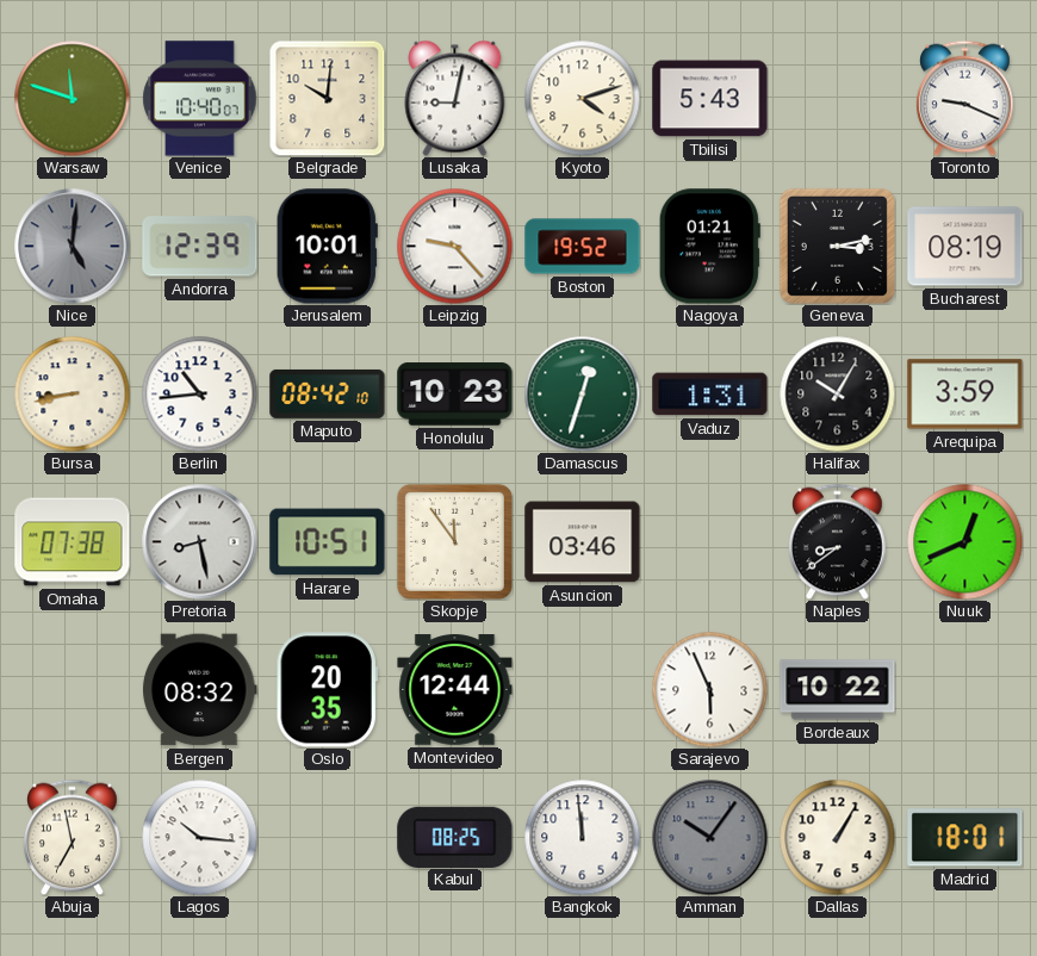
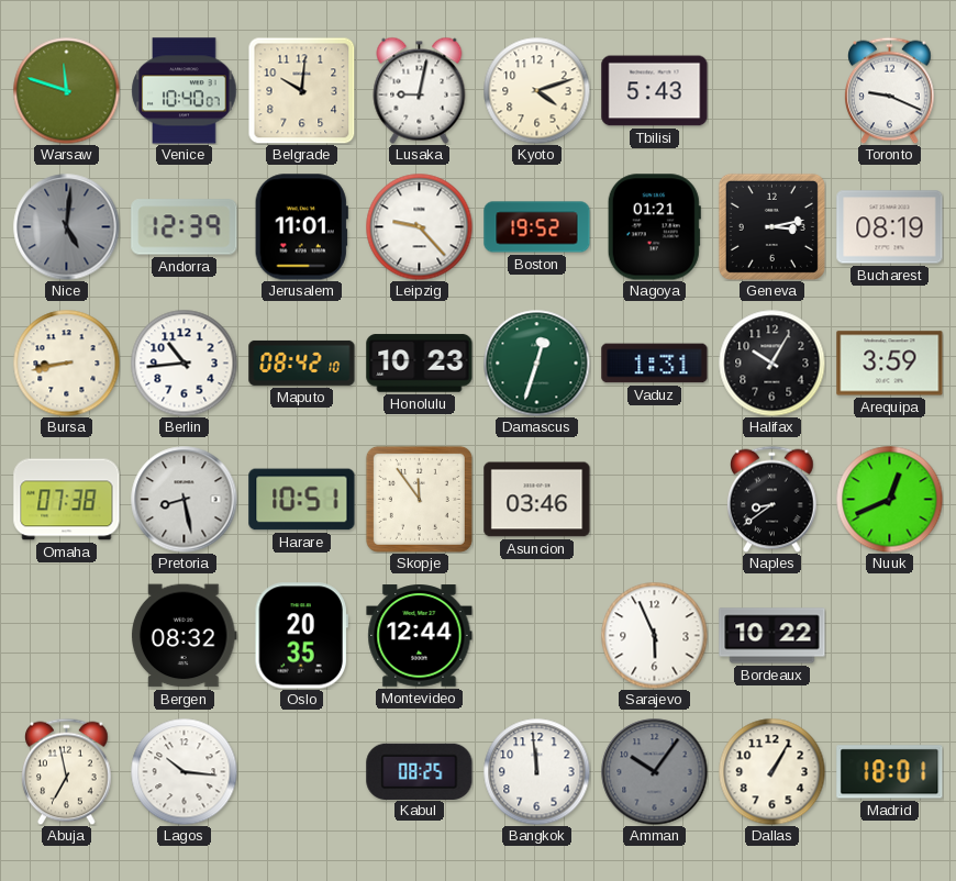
Jerusalem: 10:01 -> 11:01 (301, 227)
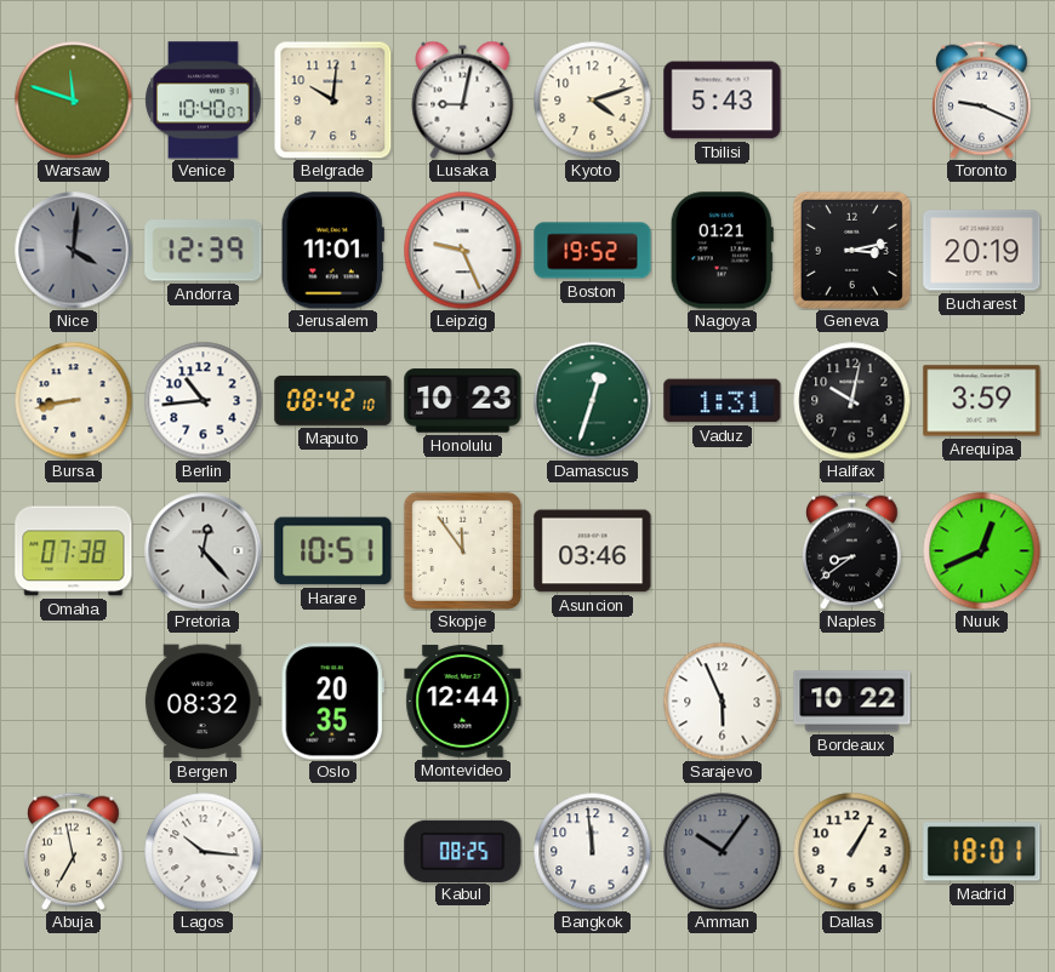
Nice: 5:01 -> 4:01 (74, 251)
Leipzig: 9:23 -> 9:26 (462, 250)
Bucharest: 08:19 -> 20:19 (982, 251)
Halifax: 10:05 -> 10:02 (851, 400)
Pretoria: 8:28 -> 12:23 (204, 551)
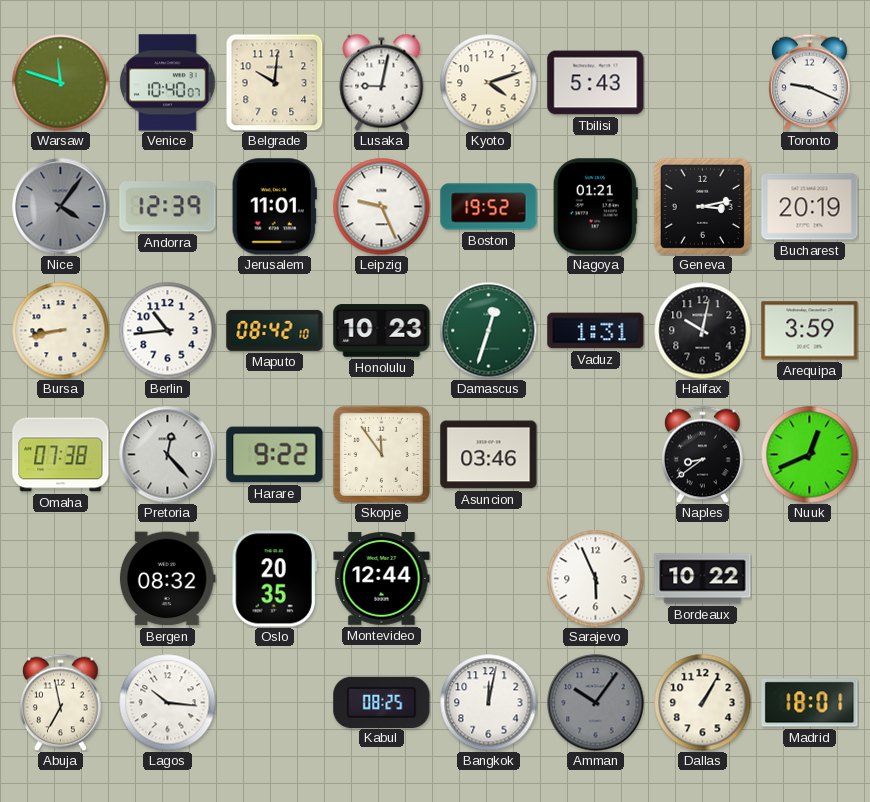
Nice: 4:01 -> 4:06 (61, 207)
Harare: 10:51 -> 9:22 (275, 455)
Bangkok: 11:59 -> 12:02 (488, 702)
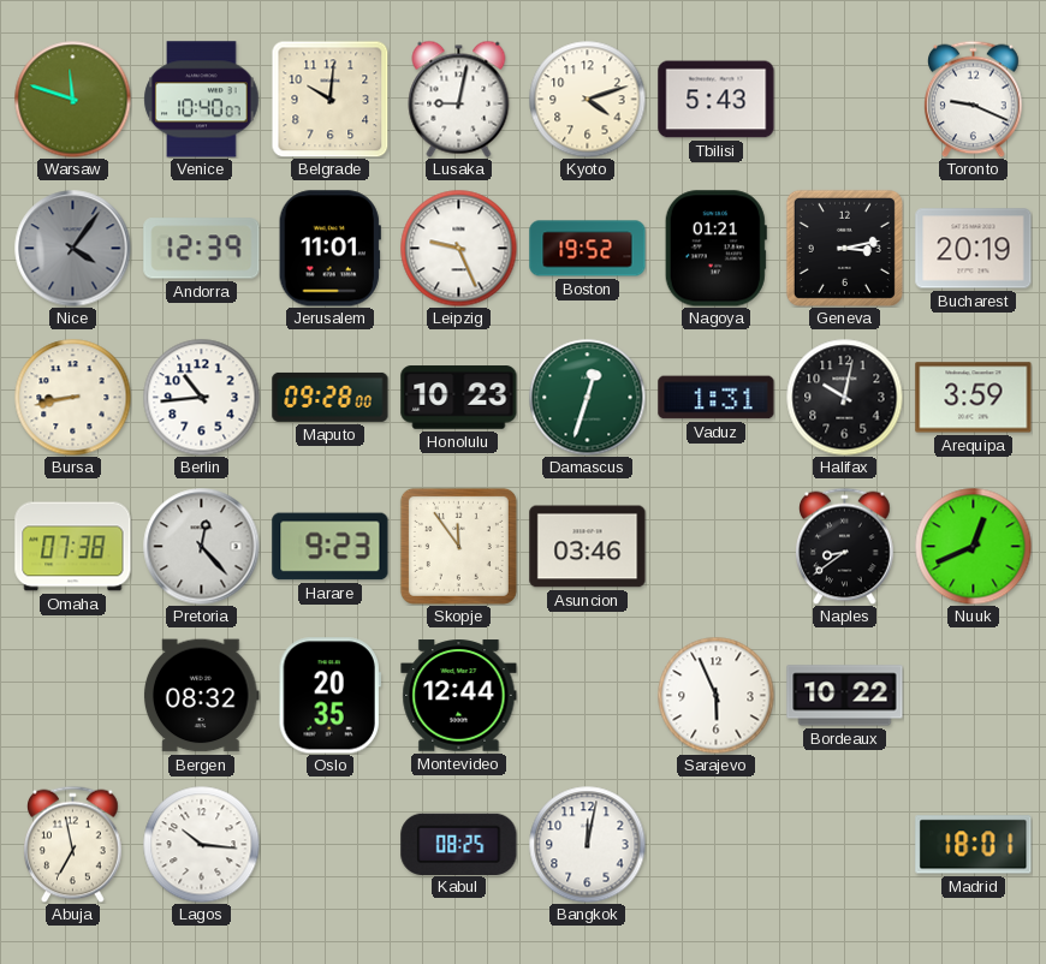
Maputo: 08:42 -> 09:28 (331, 397)
Harare: 9:22 -> 9:23 (331, 547)
Amman: 10:06 -> none (596, 703)
Dallas: 1:05 -> none (702, 702)
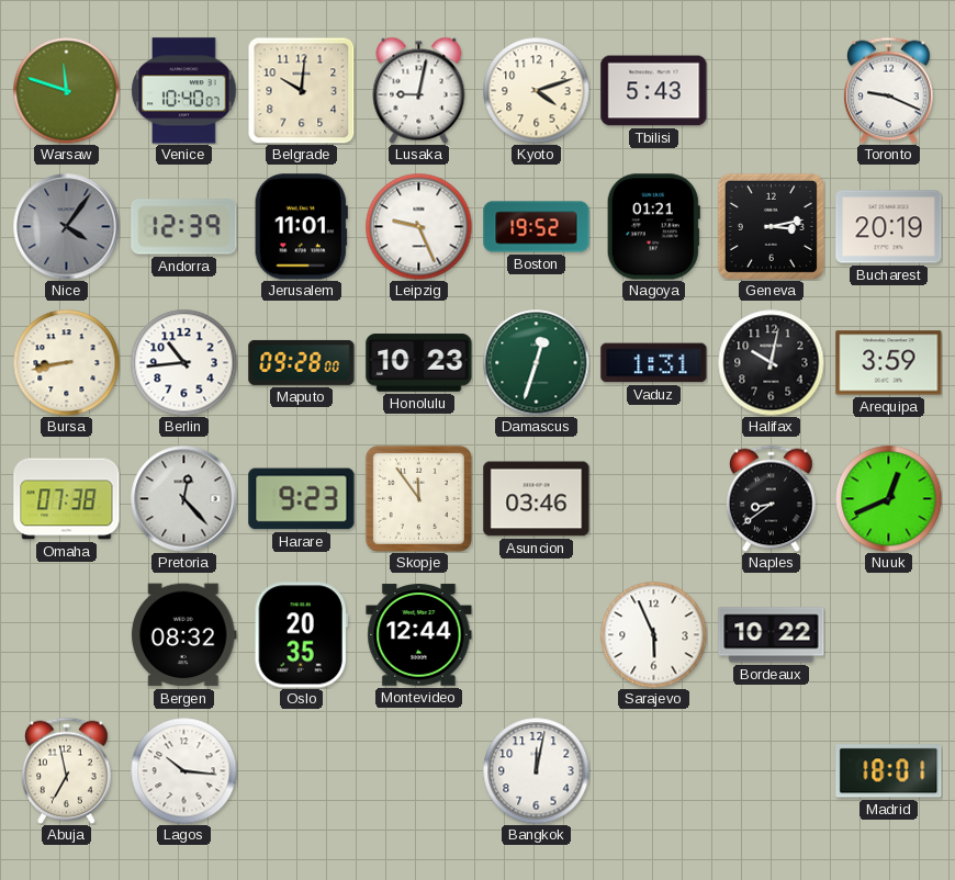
Kabul: 08:25 -> none (459, 844)
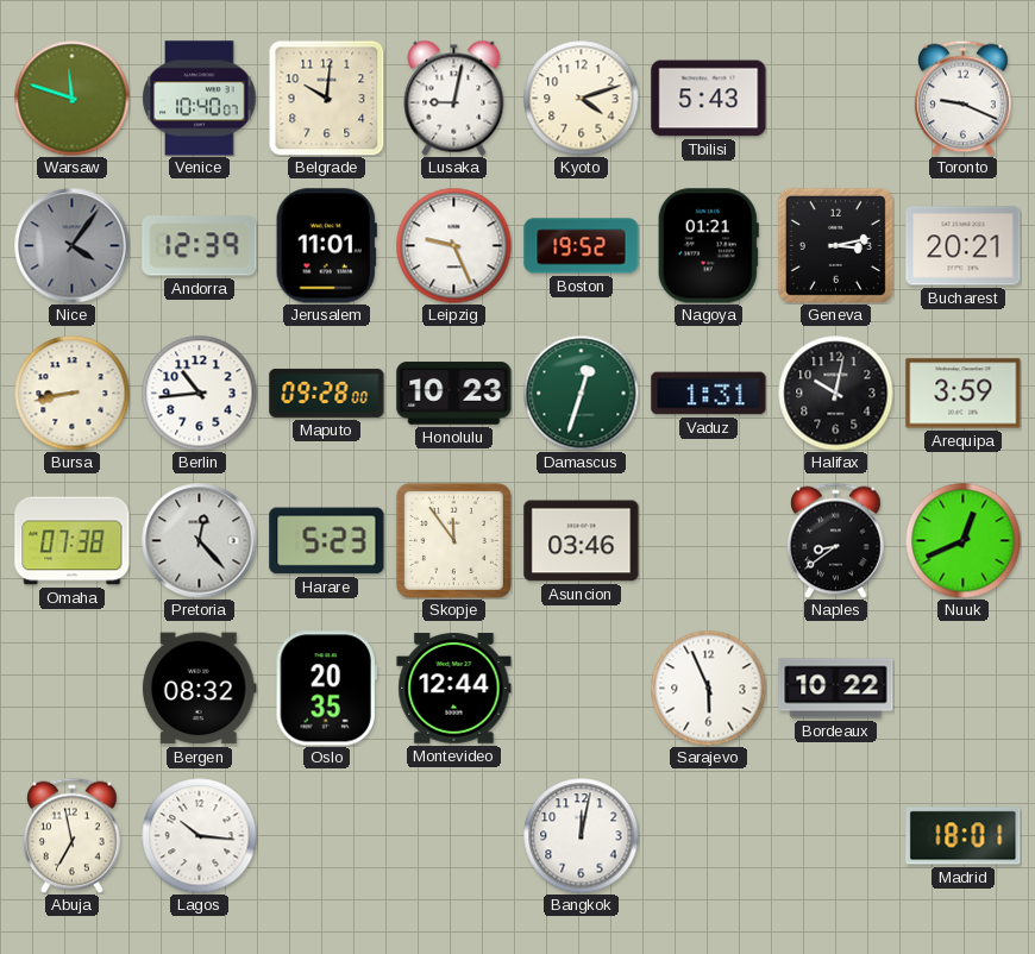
Bucharest: 20:19 -> 20:21 (964, 246)
Harare: 9:23 -> 5:23 (327, 541)
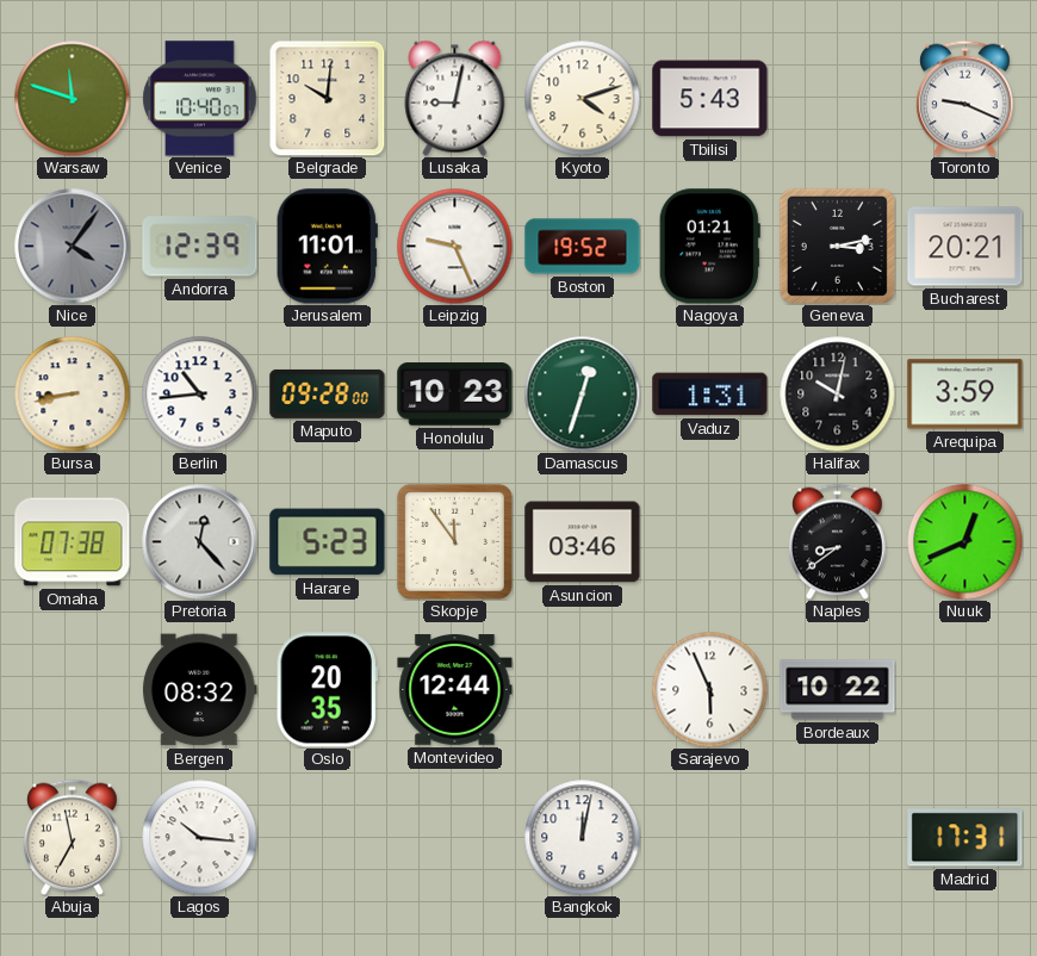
Madrid: 18:01 -> 17:31 (965, 838)
